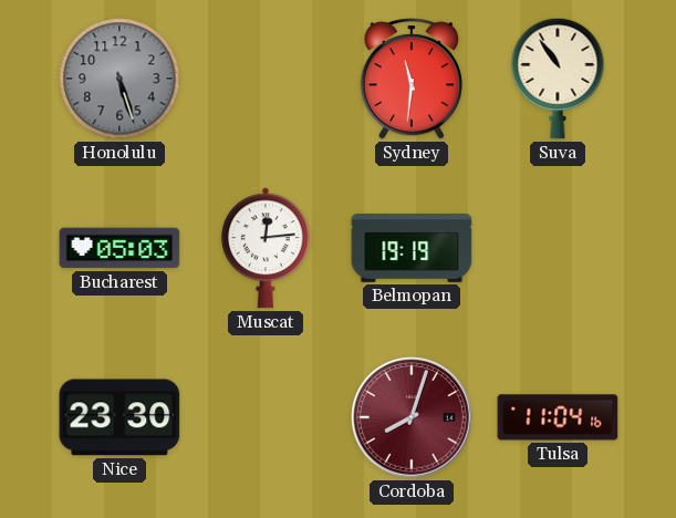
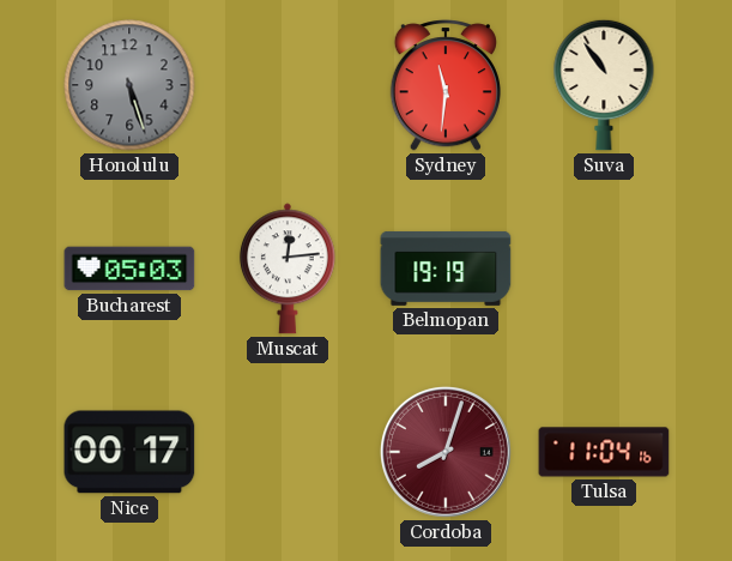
Nice: 23:30 -> 00:17 (129, 452)
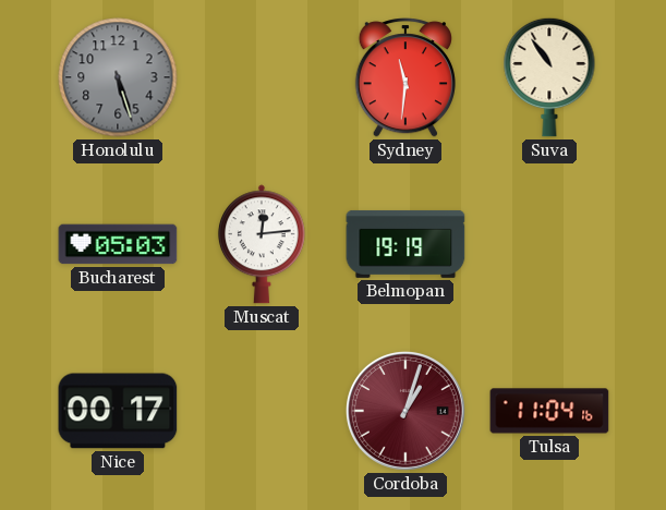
Cordoba: 8:03 -> 1:03 (405, 411)
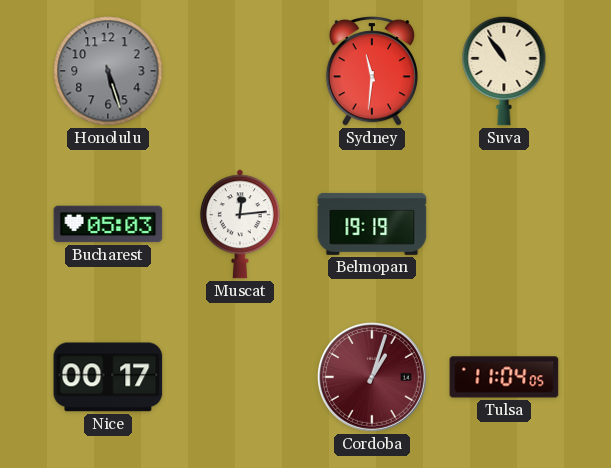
Tulsa: 11:04:16 -> 11:04:05 (504, 377)
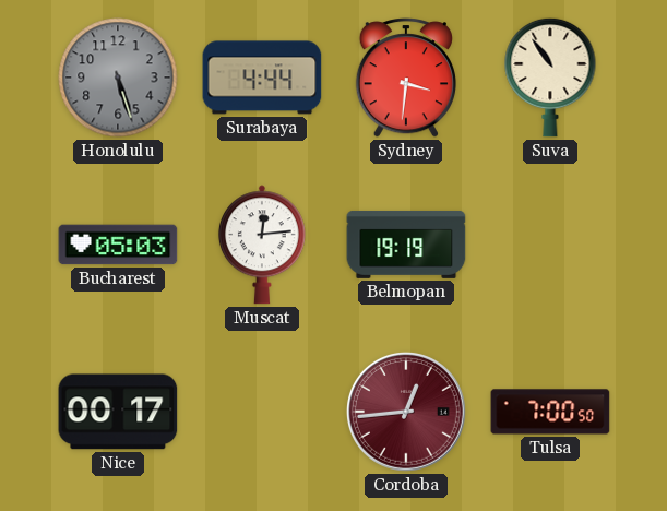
Surabaya: none -> 4:44 (262, 78)
Sydney: 11:31 -> 3:31 (406, 78)
Cordoba: 1:03 -> 12:44 (406, 412)
Tulsa: 11:04 -> 7:00 (550, 412)
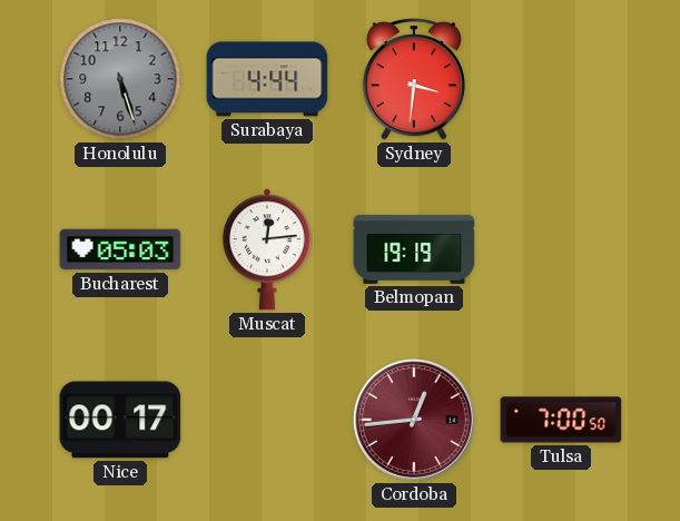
Suva: 10:54 -> none (550, 78)
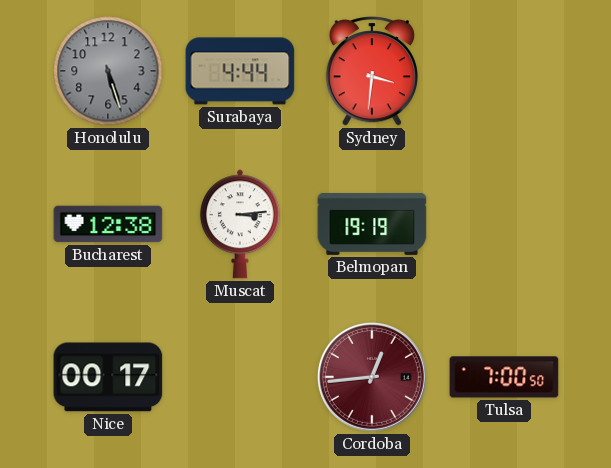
Bucharest: 05:03 -> 12:38 (108, 224)
Muscat: 12:14 -> 3:14 (240, 224)
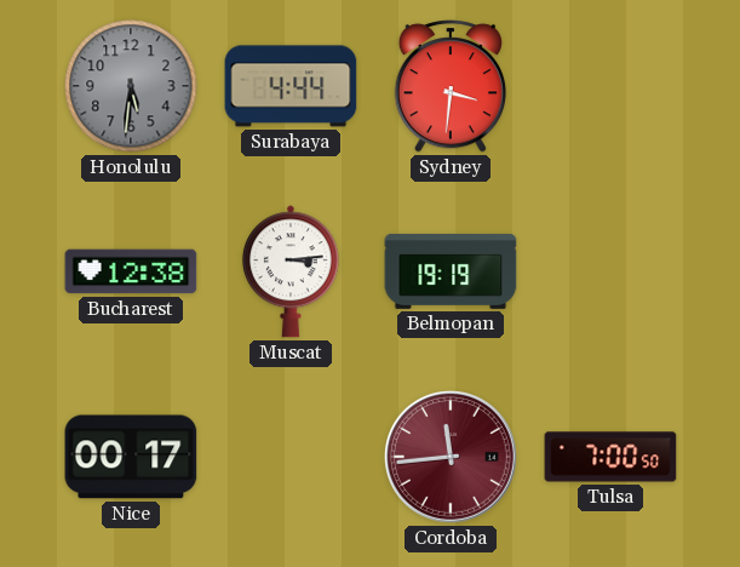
Honolulu: 5:27 -> 5:31 (131, 86)
Cordoba: 12:44 -> 11:44 (451, 457)
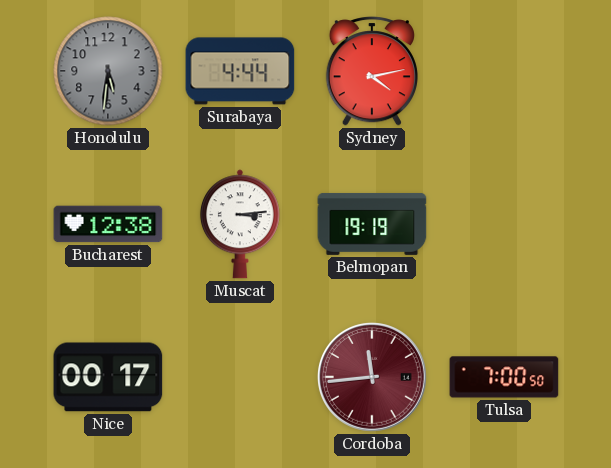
Sydney: 3:31 -> 4:13 (372, 71)
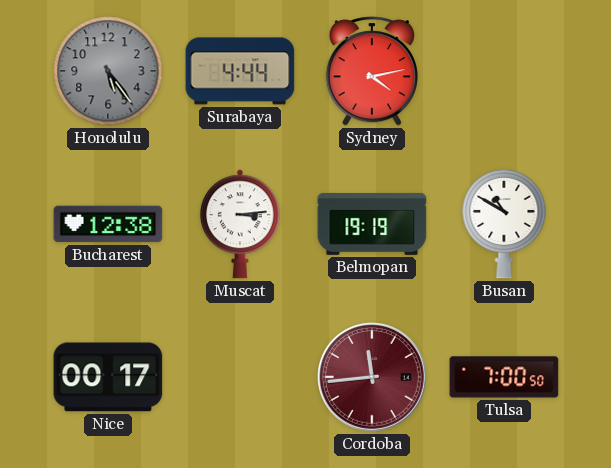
Honolulu: 5:31 -> 5:24 (108, 71)
Busan: none -> 10:50 (504, 224)
